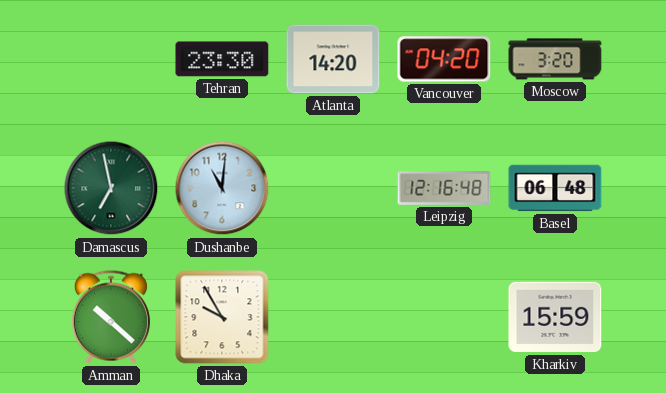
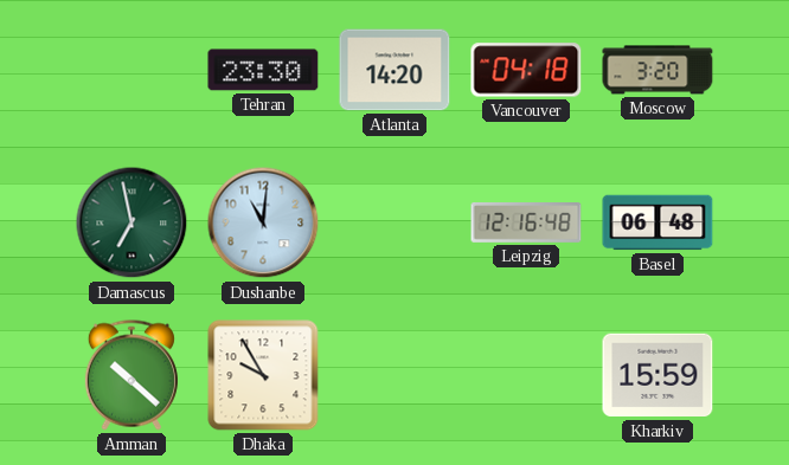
Vancouver: 04:20 -> 04:18 (526, 70)
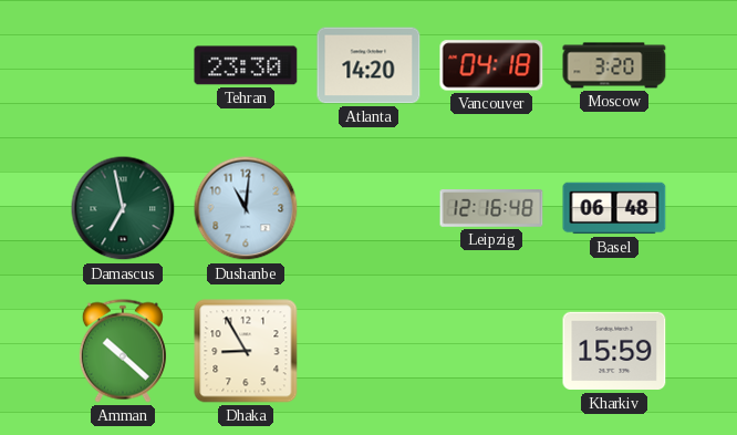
Dhaka: 9:55 -> 8:55 (246, 351)
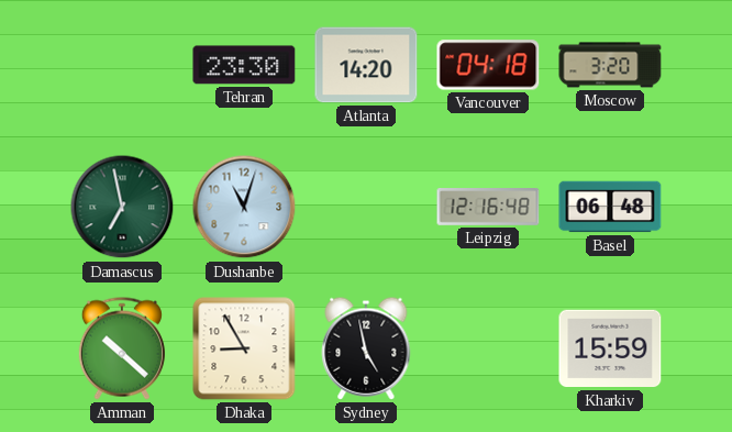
Dushanbe: 11:01 -> 11:03 (244, 207)
Sydney: none -> 4:58 (366, 348)
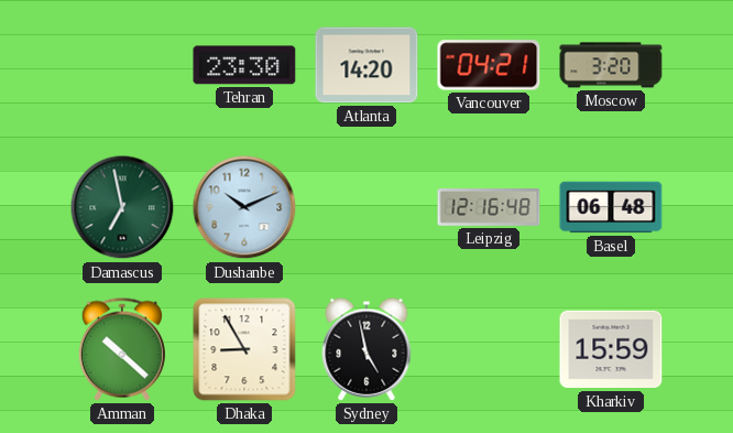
Vancouver: 04:18 -> 04:21 (489, 65)
Dushanbe: 11:03 -> 10:11 (244, 207)
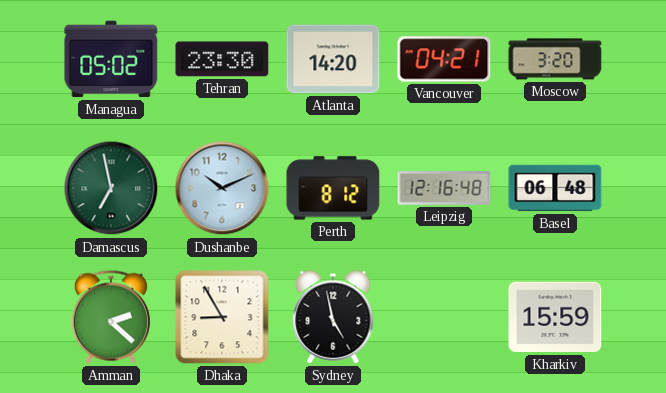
Managua: none -> 05:02 (111, 59)
Perth: none -> 8:12 (333, 188)
Amman: 10:22 -> 2:22 (111, 317)
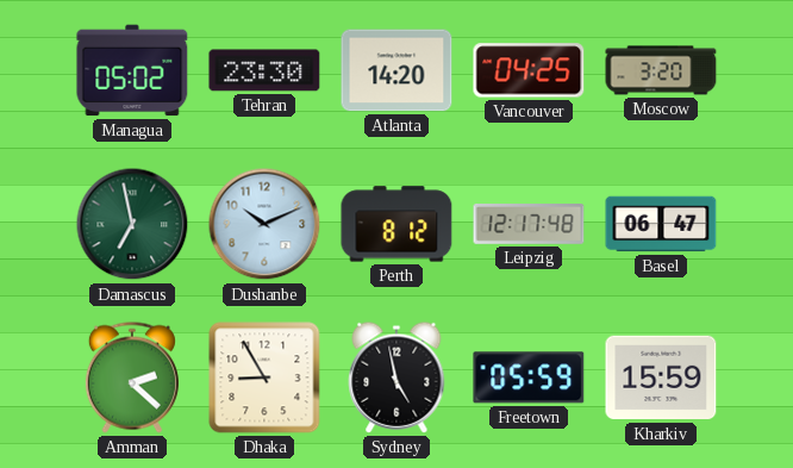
Vancouver: 04:21 -> 04:25 (529, 70)
Leipzig: 12:16 -> 12:17 (529, 225)
Basel: 06:48 -> 06:47 (661, 224)
Freetown: none -> 05:59 (529, 377)
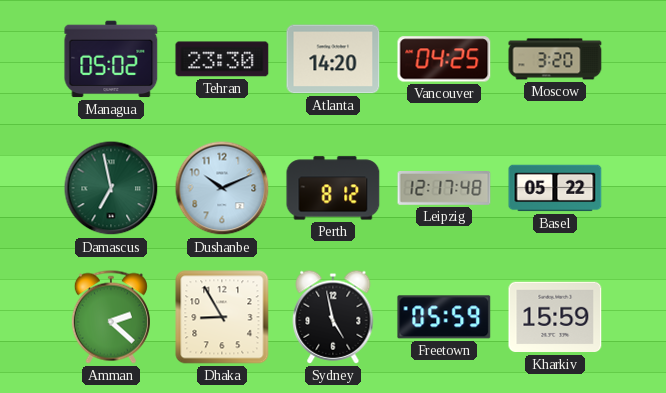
Basel: 06:47 -> 05:22 (555, 188)
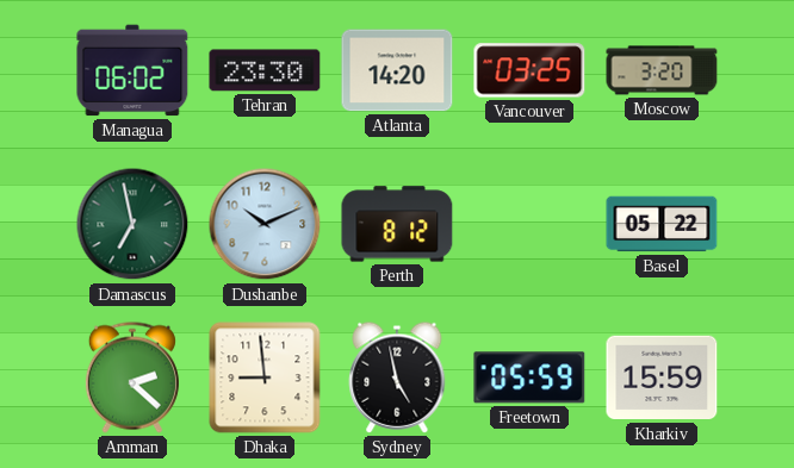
Managua: 05:02 -> 06:02 (132, 70)
Vancouver: 04:25 -> 03:25 (529, 70)
Leipzig: 12:17 -> none (444, 189)
Dhaka: 8:55 -> 8:59 (265, 377)
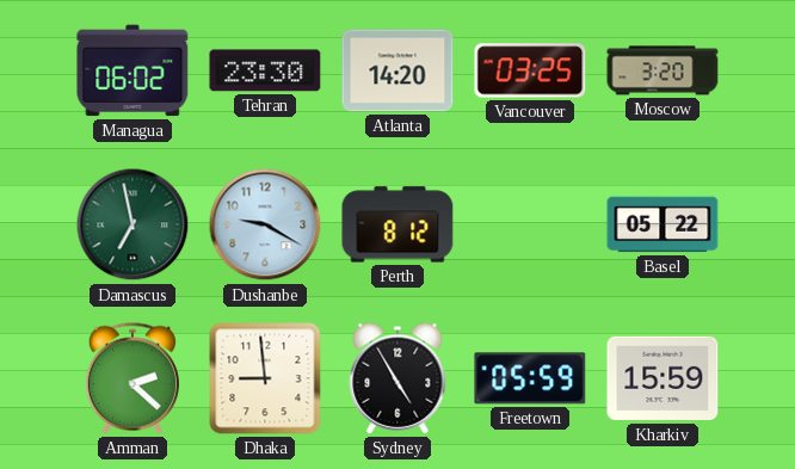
Dushanbe: 10:11 -> 9:20 (265, 224)
Sydney: 4:58 -> 4:55 (397, 378)
